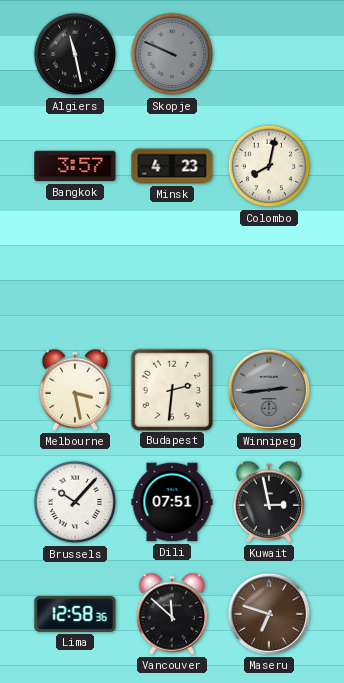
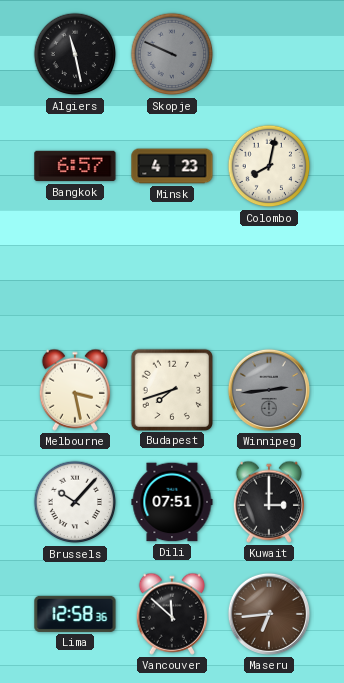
Bangkok: 3:57 -> 6:57 (75, 166)
Budapest: 2:31 -> 7:42 (171, 389)
Kuwait: 2:58 -> 3:00 (269, 502)
Maseru: 6:48 -> 6:44 (269, 614)
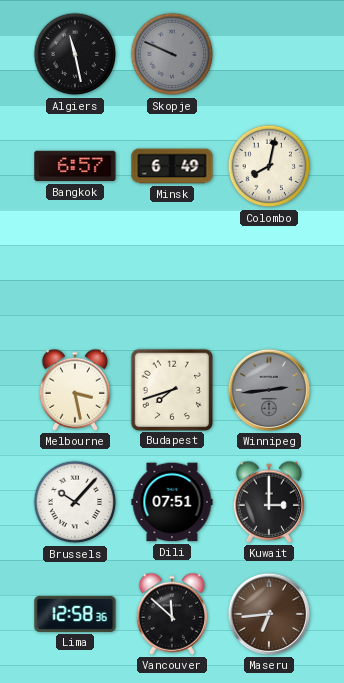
Minsk: 4:23 -> 6:49 (172, 166)
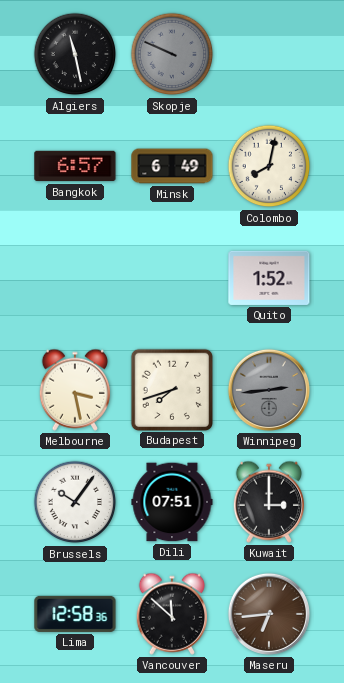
Quito: none -> 1:52 (269, 278)
Brussels: 10:07 -> 10:06 (75, 502)
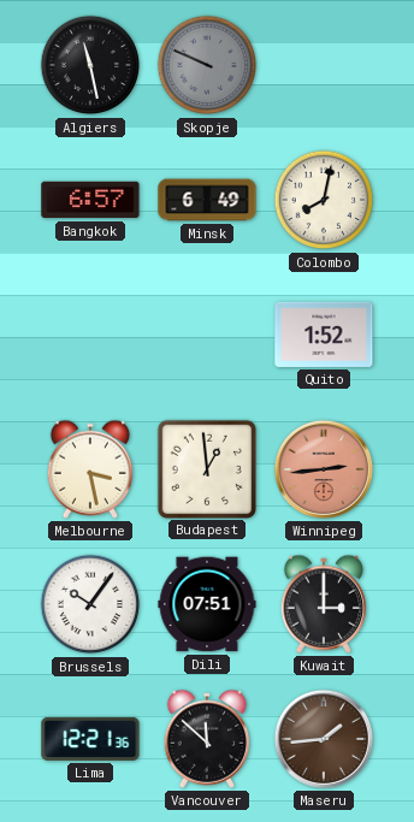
Budapest: 7:42 -> 12:59 (206, 468)
Winnipeg dial: grey -> salmon (324, 469)
Lima: 12:58 -> 12:21 (90, 739)
Maseru: 6:44 -> 1:44 (324, 739)
